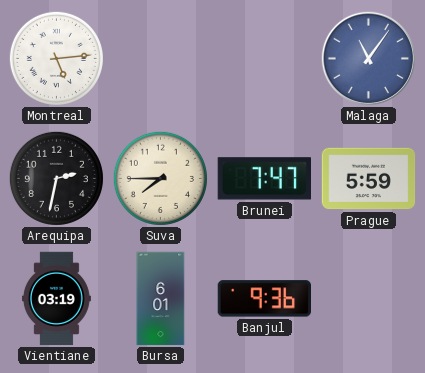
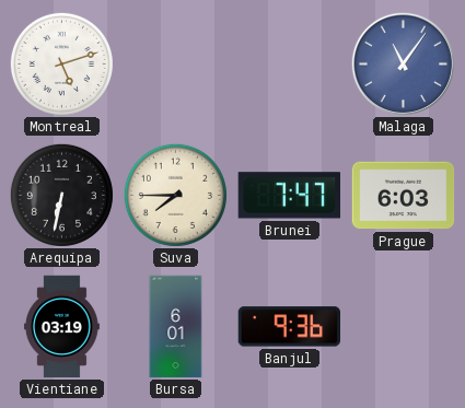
Montreal: 5:14 -> 5:12 (61, 63)
Arequipa: 2:32 -> 6:32 (61, 195)
Prague: 5:59 -> 6:03 (404, 196)
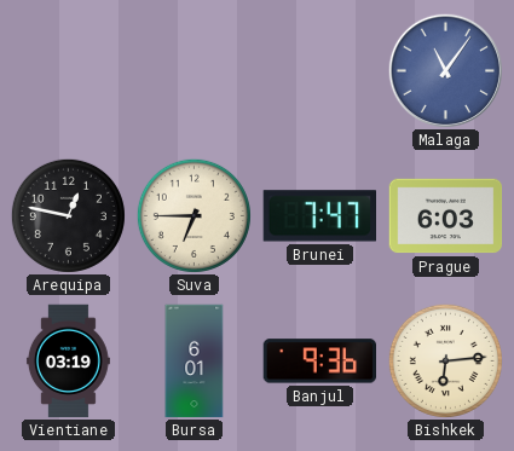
Montreal: 5:12 -> none (61, 63)
Arequipa: 6:32 -> 12:47 (68, 215)
Suva: 7:45 -> 6:45 (194, 215)
Bishkek: none -> 6:14 (445, 360)
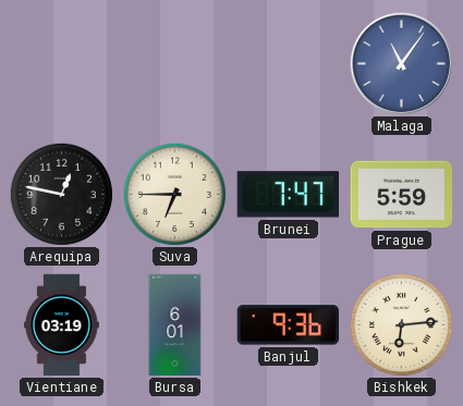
Prague: 6:03 -> 5:59 (402, 195)
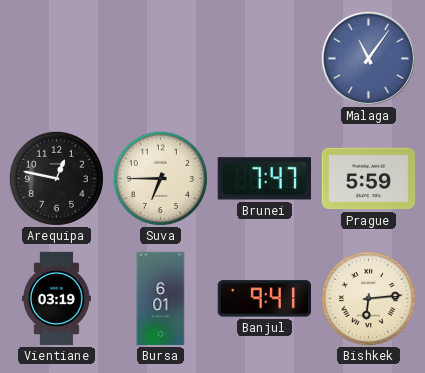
Banjul: 9:36 -> 9:41 (264, 299)
